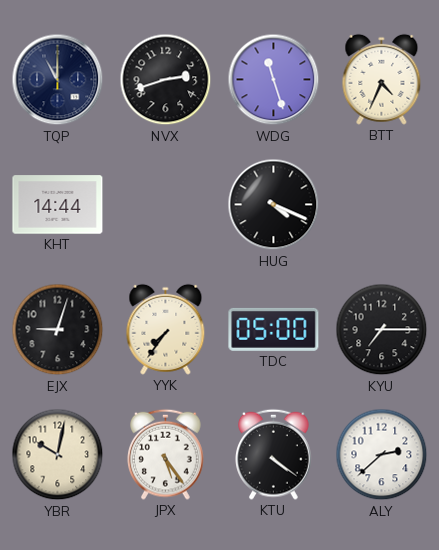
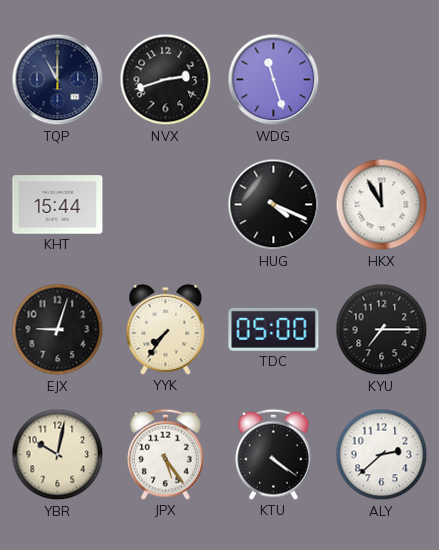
BTT: 4:34 -> none (382, 79)
KHT: 14:44 -> 15:44 (58, 205)
HKX: none -> 11:55 (382, 205)
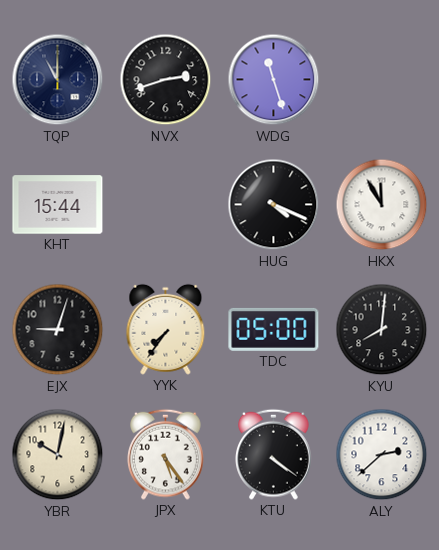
KYU: 7:15 -> 8:01 (382, 330)
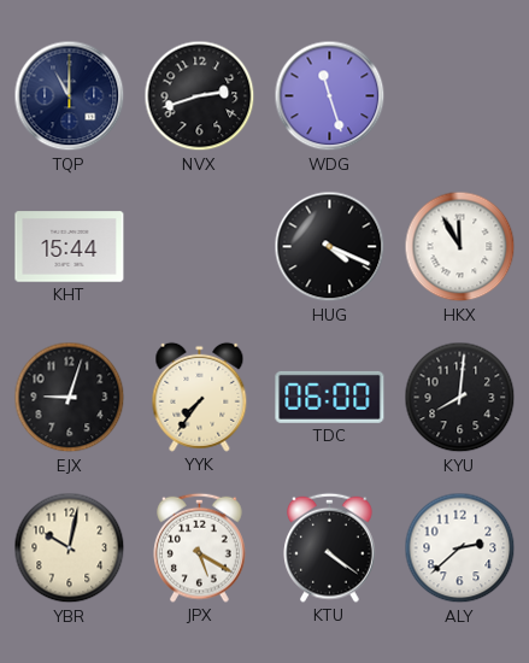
TDC: 05:00 -> 06:00 (330, 397)
JPX: 5:24 -> 5:20 (200, 547)
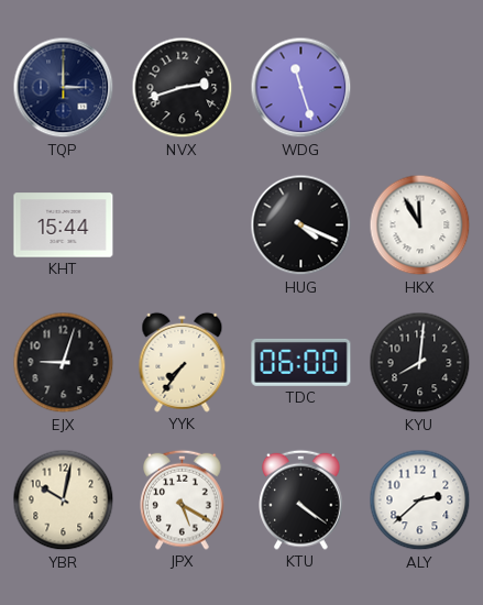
TQP: 11:00 -> 3:00 (64, 88)
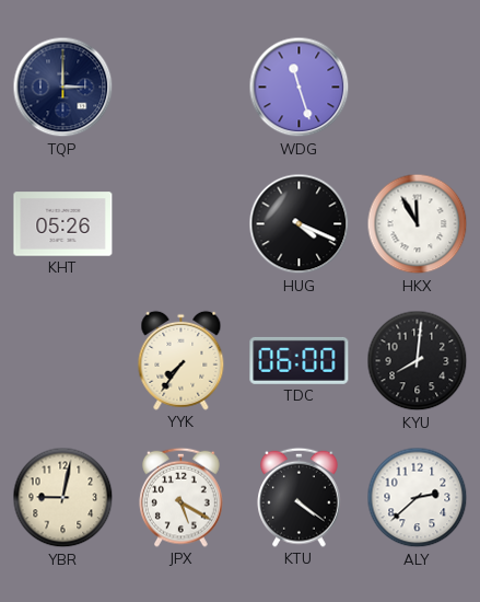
NVX: 2:42 -> none (183, 88)
KHT: 15:44 -> 05:26 (63, 224)
EJX: 9:03 -> none (64, 363)
YBR: 10:02 -> 9:02 (63, 498)
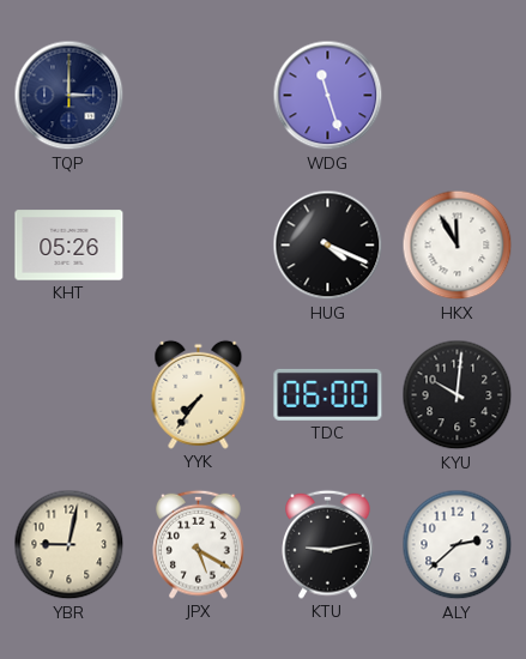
KYU: 8:01 -> 10:01 (458, 395)
KTU: 4:21 -> 9:13 (328, 544)
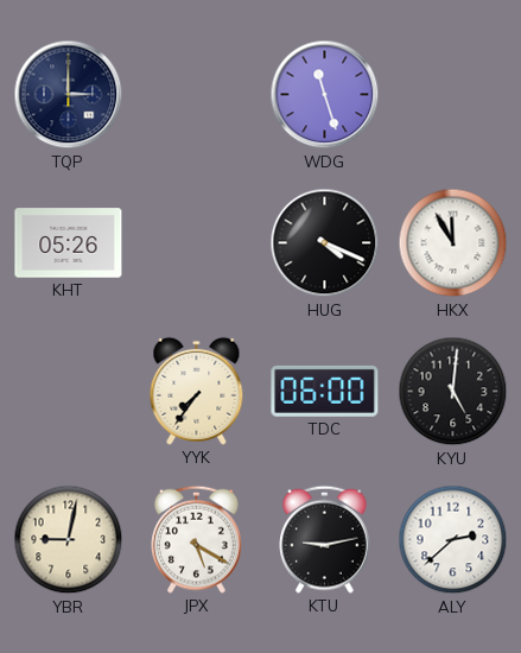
KYU: 10:01 -> 5:01 (453, 392)
